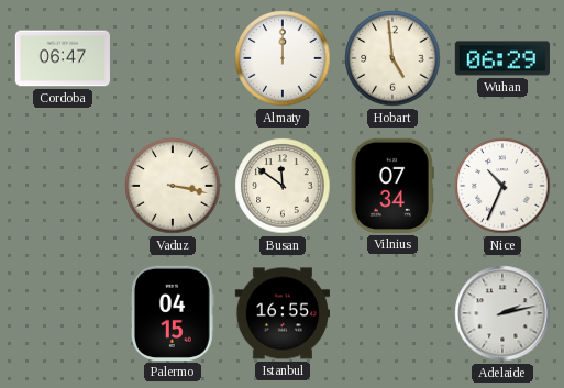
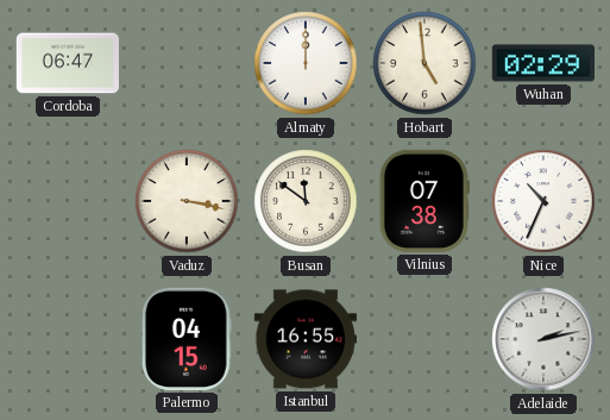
Wuhan: 06:29 -> 02:29 (542, 63)
Vilnius: 07:34 -> 07:38 (425, 201)
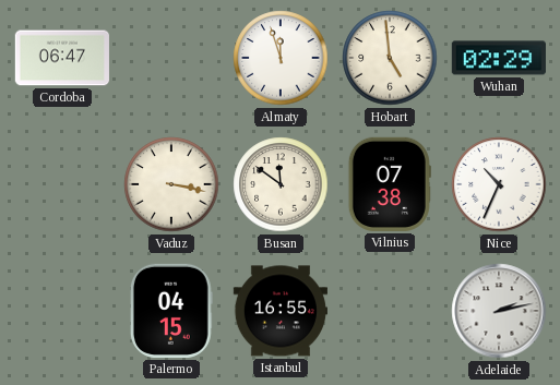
Almaty: 12:00 -> 11:57 (281, 58)
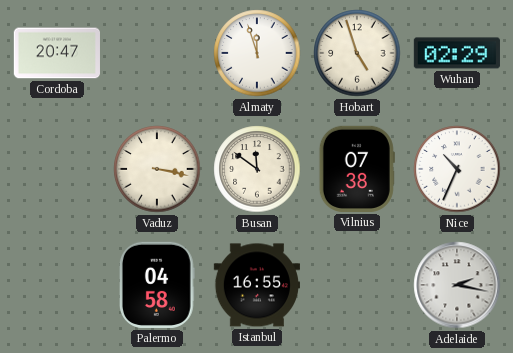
Cordoba: 06:47 -> 20:47 (56, 53)
Hobart: 4:59 -> 4:57 (357, 53)
Palermo: 04:15 -> 04:58 (158, 285)
Adelaide: 2:13 -> 2:17 (457, 285)
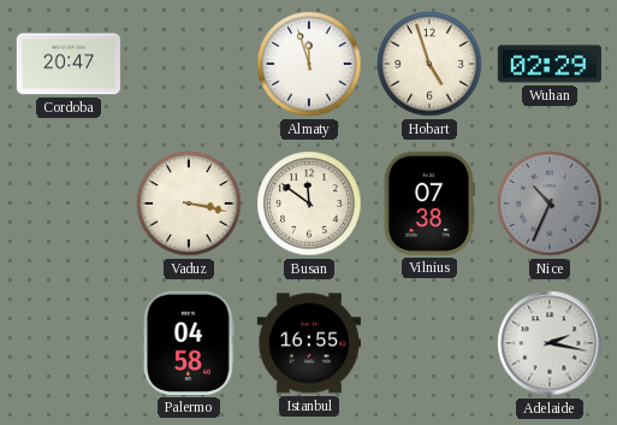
Nice dial: white -> grey (550, 203)
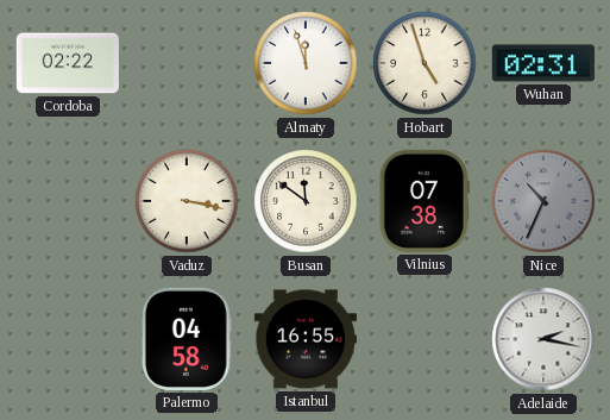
Cordoba: 20:47 -> 02:22 (67, 63)
Wuhan: 02:29 -> 02:31 (542, 63)
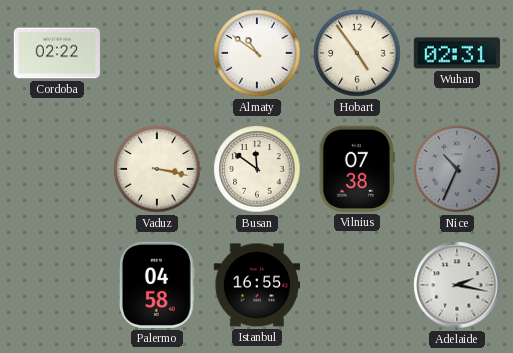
Almaty: 11:57 -> 10:51 (257, 53)
Hobart: 4:57 -> 4:54 (357, 53)
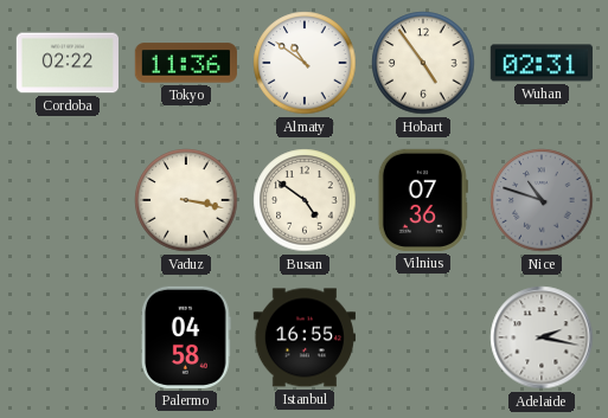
Tokyo: none -> 11:36 (186, 63)
Busan: 11:51 -> 4:51 (305, 200)
Vilnius: 07:38 -> 07:36 (423, 200)
Nice: 10:34 -> 10:48 (542, 200)
